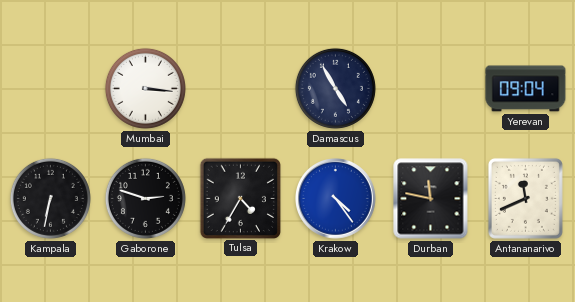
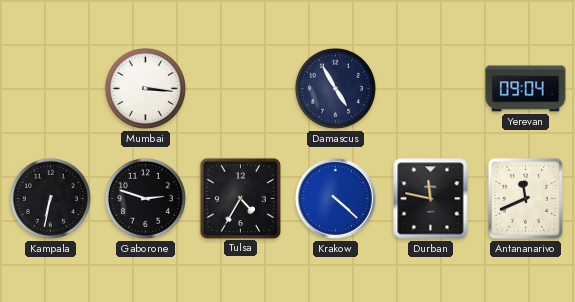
Krakow: 4:24 -> 4:22 (336, 199)
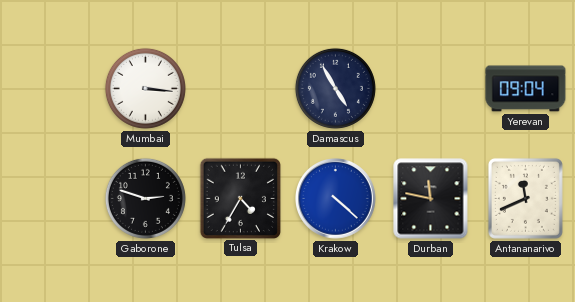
Kampala: 6:32 -> none (50, 198)
